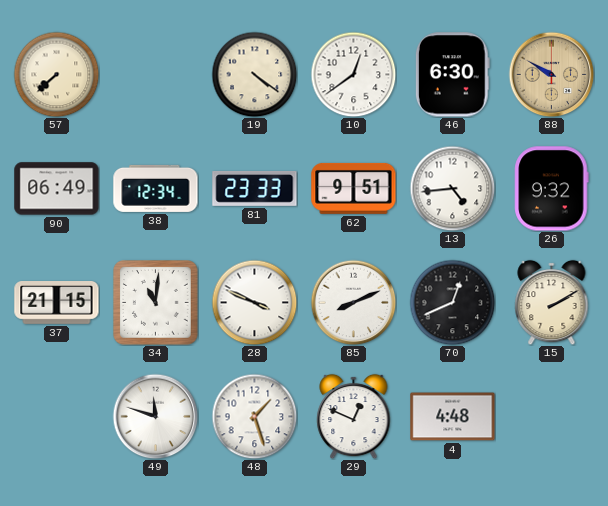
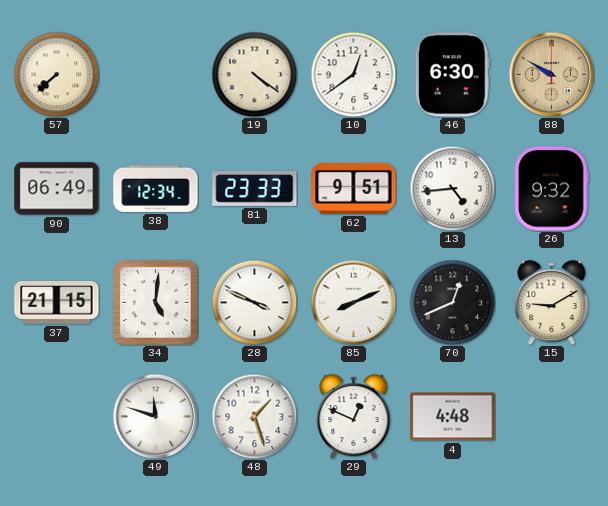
34: 11:01 -> 5:01 (156, 303)
15: 2:10 -> 9:10 (552, 302)
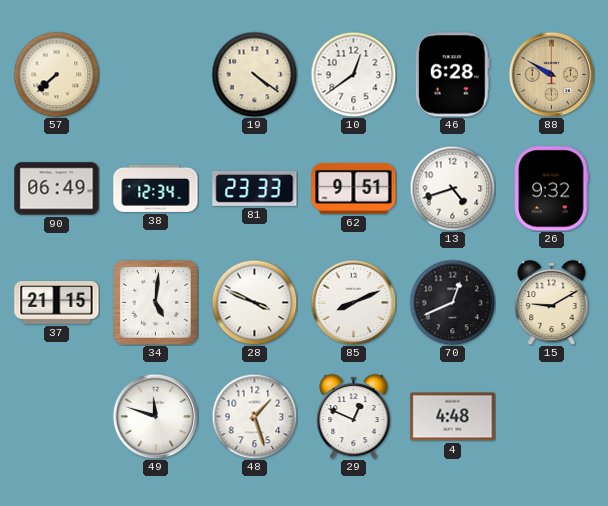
46: 6:30 -> 6:28 (452, 75)
13: 4:44 -> 4:42 (452, 188)
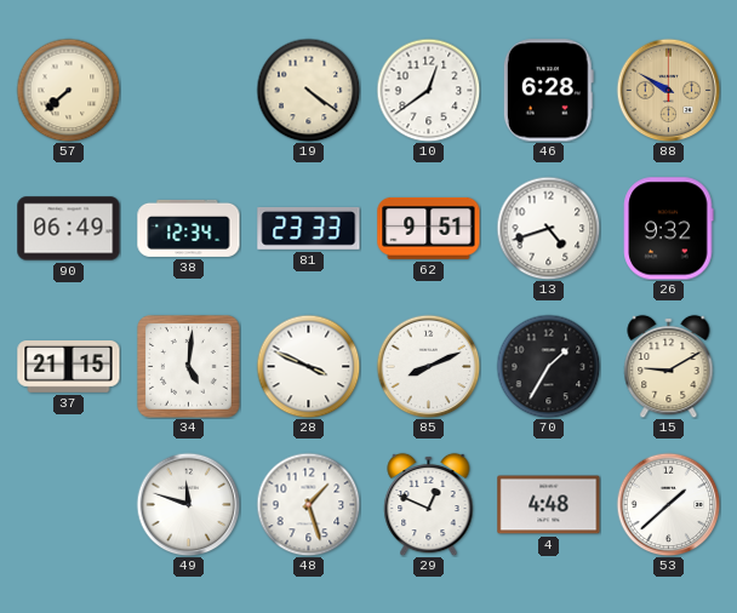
70: 12:41 -> 1:35 (548, 366)
53: none -> 1:38 (668, 504)
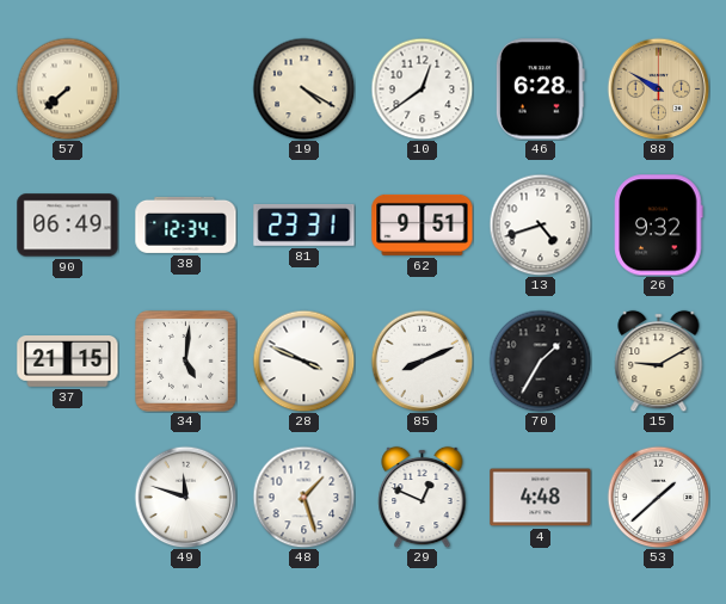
19: 4:21 -> 4:20 (303, 88)
81: 23:33 -> 23:31 (304, 224)
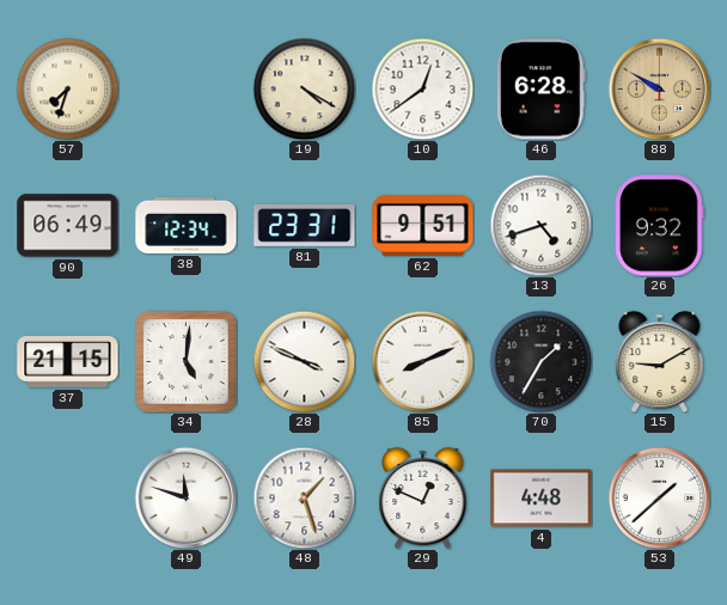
57: 7:38 -> 7:33 (67, 88)
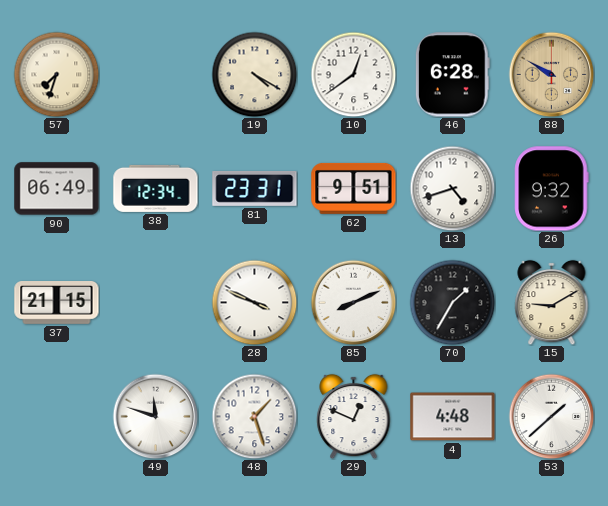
34: 5:01 -> none (187, 362)
